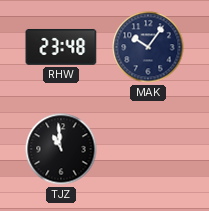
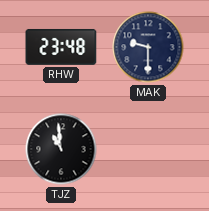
MAK: 10:06 -> 9:30 (148, 47)
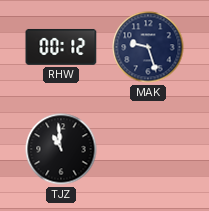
RHW: 23:48 -> 00:12 (61, 47)
MAK: 9:30 -> 9:27 (148, 47)
